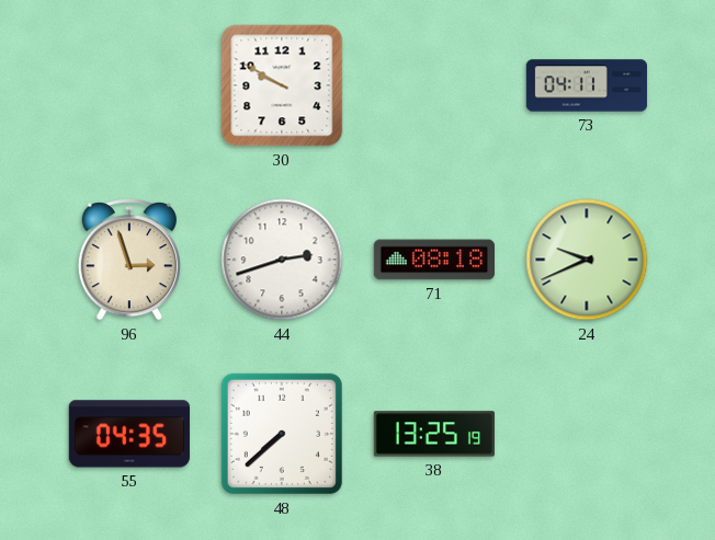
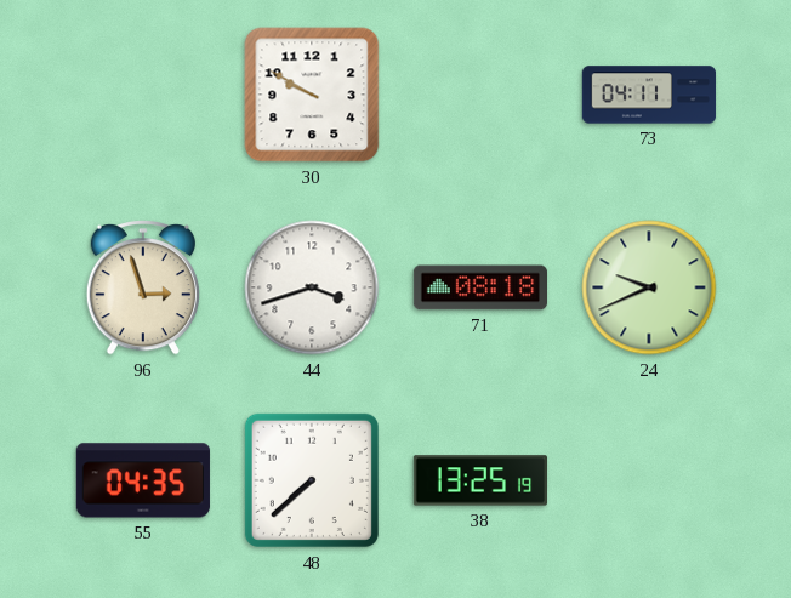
44: 2:42 -> 3:42 (312, 287)
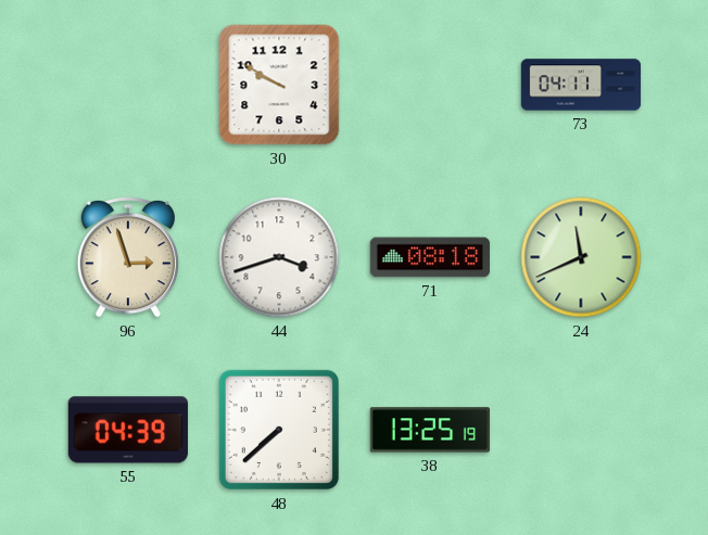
24: 9:41 -> 11:41 (581, 257)
55: 04:35 -> 04:39 (127, 430)
